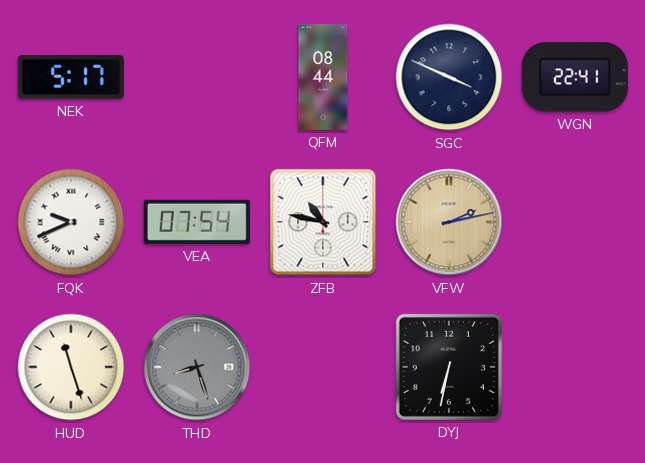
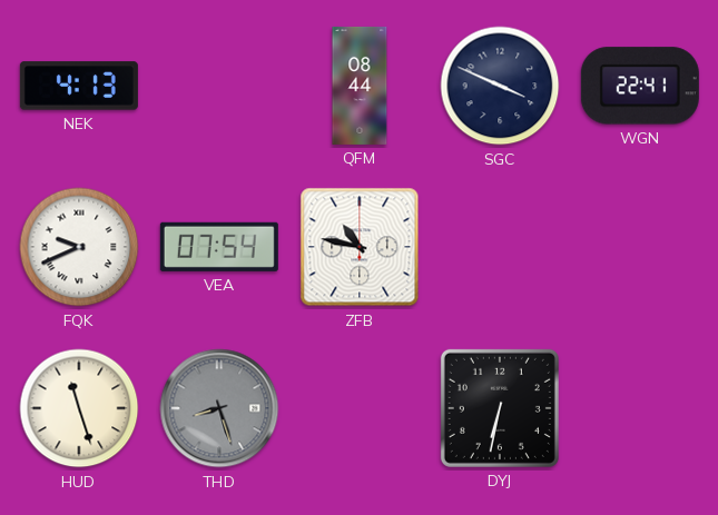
NEK: 5:17 -> 4:13 (79, 86)
VFW: 2:13 -> none (449, 222)
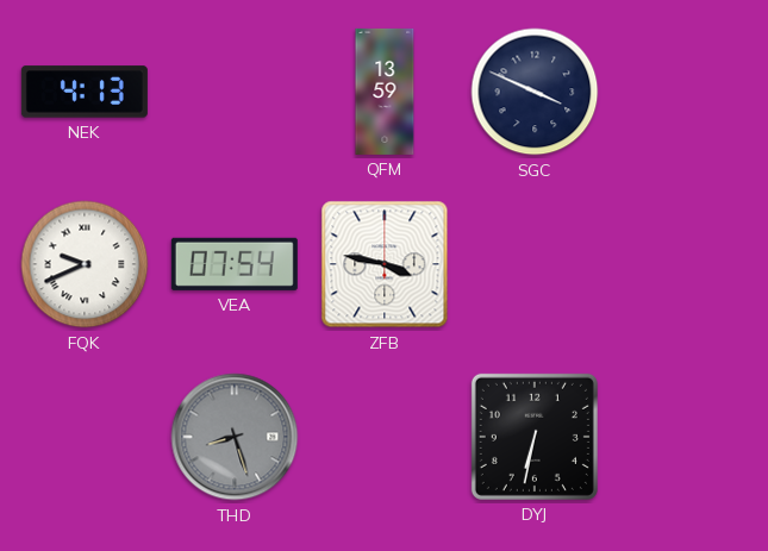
QFM: 08:44 -> 13:59 (385, 92)
WGN: 22:41 -> none (640, 86)
ZFB: 10:47 -> 3:47 (385, 264)
HUD: 11:27 -> none (79, 408)
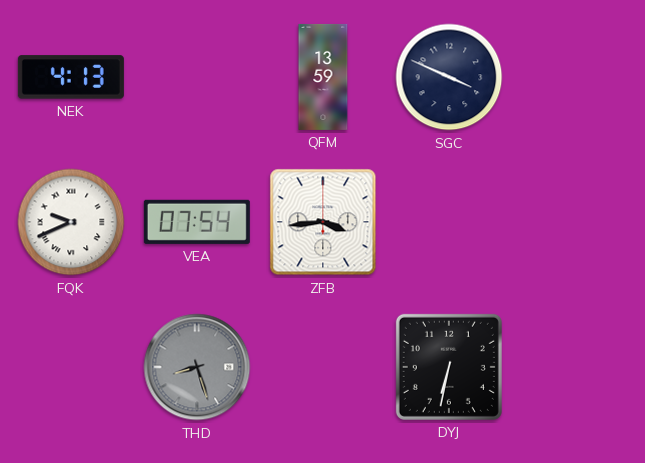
ZFB: 3:47 -> 3:44 (323, 222)
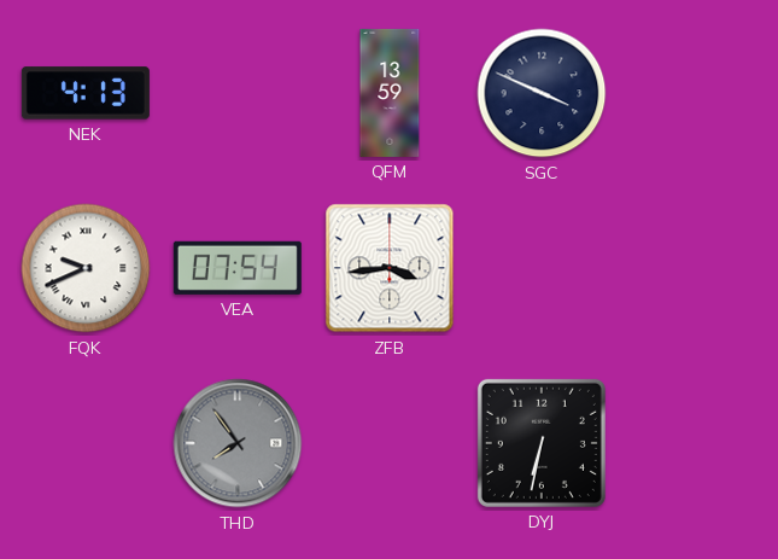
THD: 8:27 -> 7:54 (238, 443)
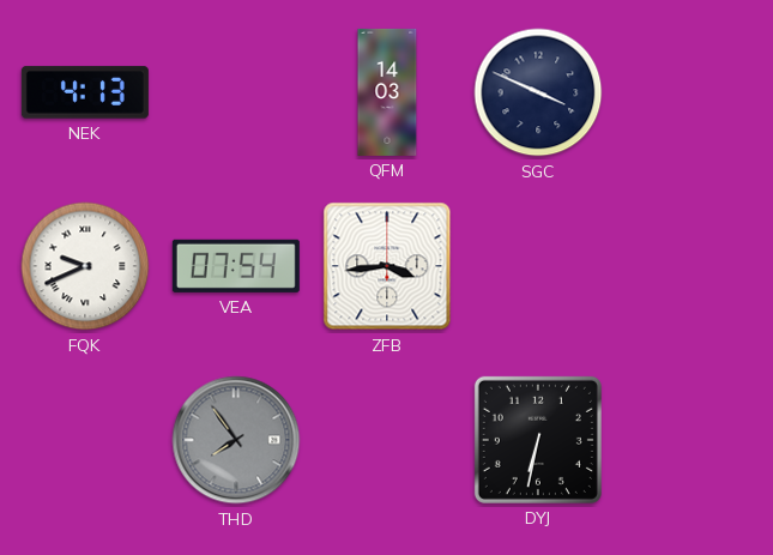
QFM: 13:59 -> 14:03 (387, 92)
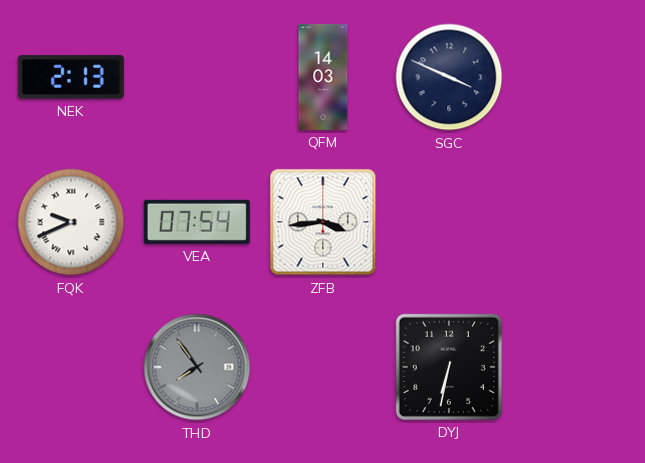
NEK: 4:13 -> 2:13 (71, 77)
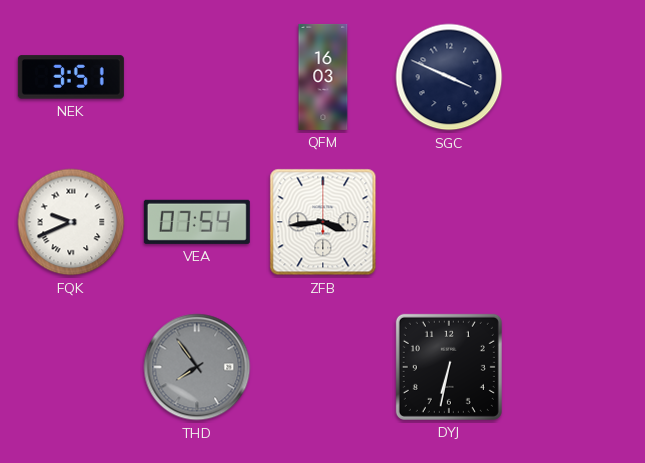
NEK: 2:13 -> 3:51 (71, 77)
QFM: 14:03 -> 16:03 (323, 77)
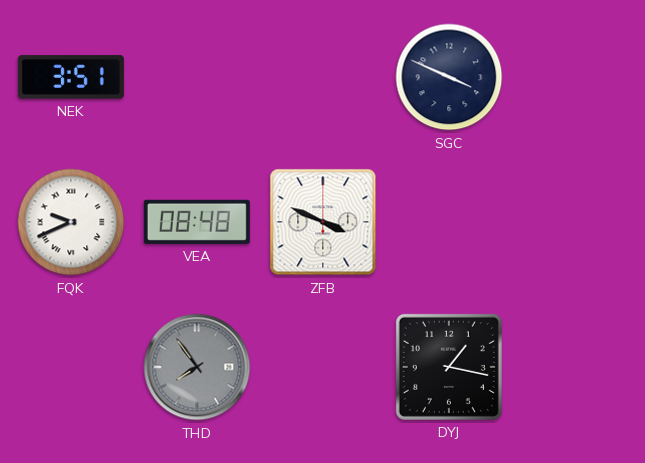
QFM: 16:03 -> none (323, 77)
VEA: 07:54 -> 08:48 (197, 222)
ZFB: 3:44 -> 3:49 (323, 222)
DYJ: 6:32 -> 1:17 (449, 367)
